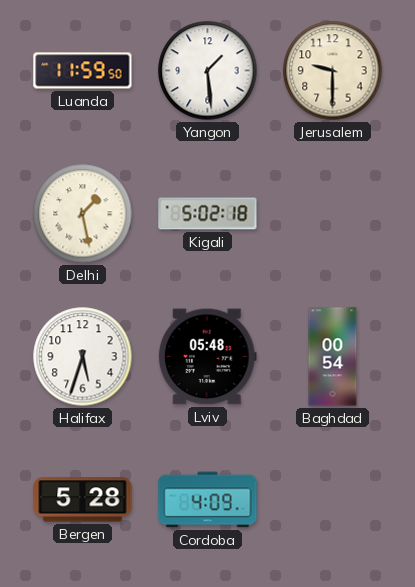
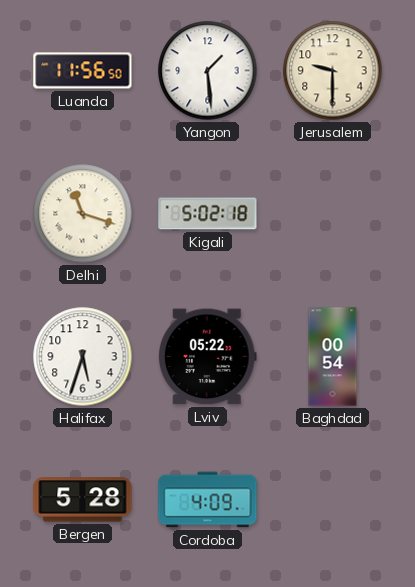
Luanda: 11:59 -> 11:56 (83, 71)
Delhi: 1:28 -> 11:18 (83, 214)
Lviv: 05:48 -> 05:22 (207, 357)
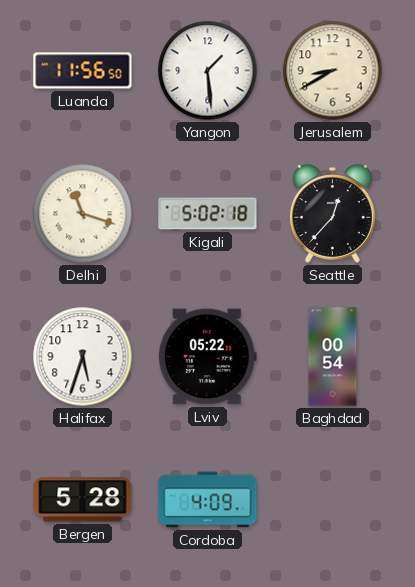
Jerusalem: 9:30 -> 8:40 (333, 71)
Seattle: none -> 12:37 (332, 214)
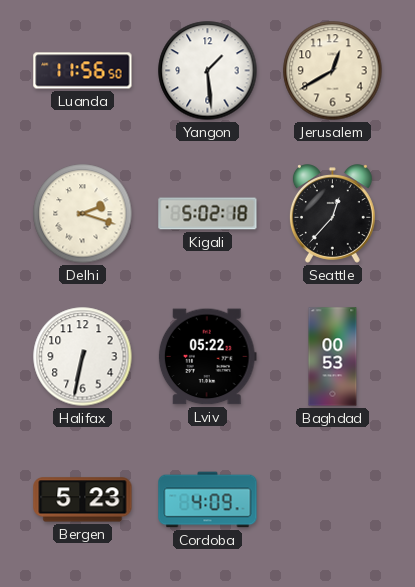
Jerusalem: 8:40 -> 12:40 (333, 71)
Delhi: 11:18 -> 2:18 (83, 214)
Halifax: 5:33 -> 6:32 (83, 357)
Baghdad: 00:54 -> 00:53 (333, 357)
Bergen: 5:28 -> 5:23 (83, 500)
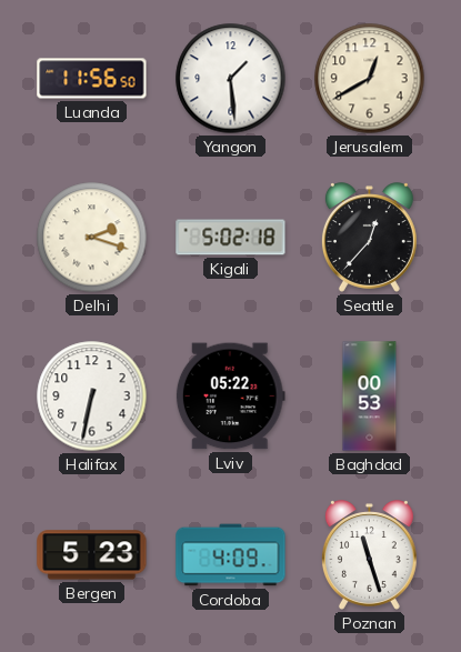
Poznan: none -> 11:27 (369, 555)
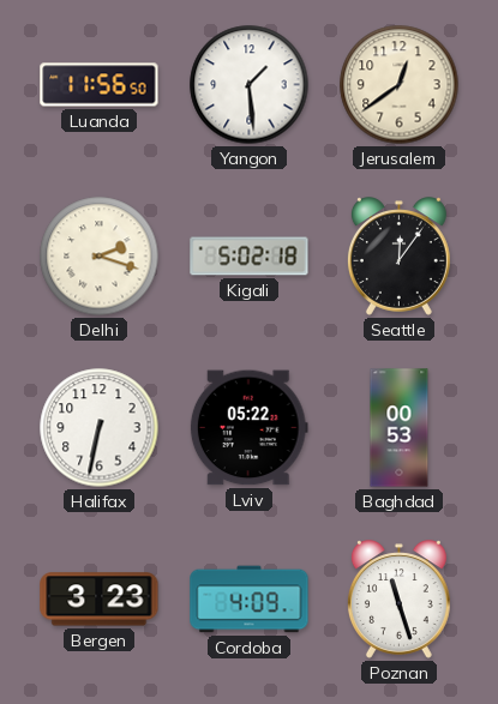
Jerusalem: 12:40 -> 12:39 (400, 85)
Seattle: 12:37 -> 12:06 (398, 257)
Bergen: 5:23 -> 3:23 (100, 600)
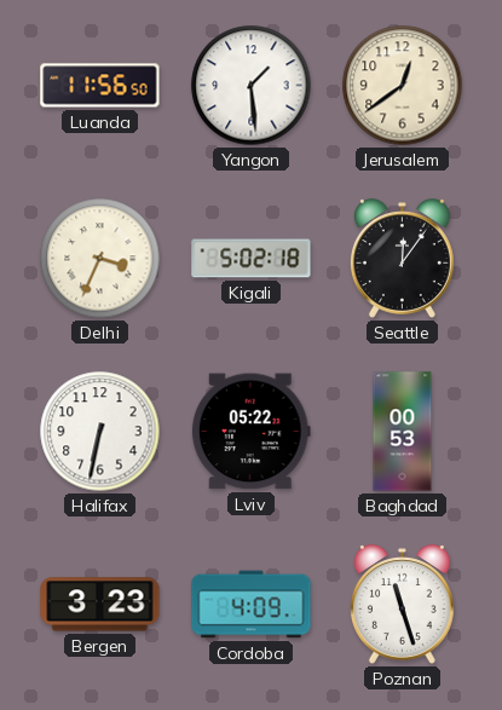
Delhi: 2:18 -> 3:34 (100, 259)
